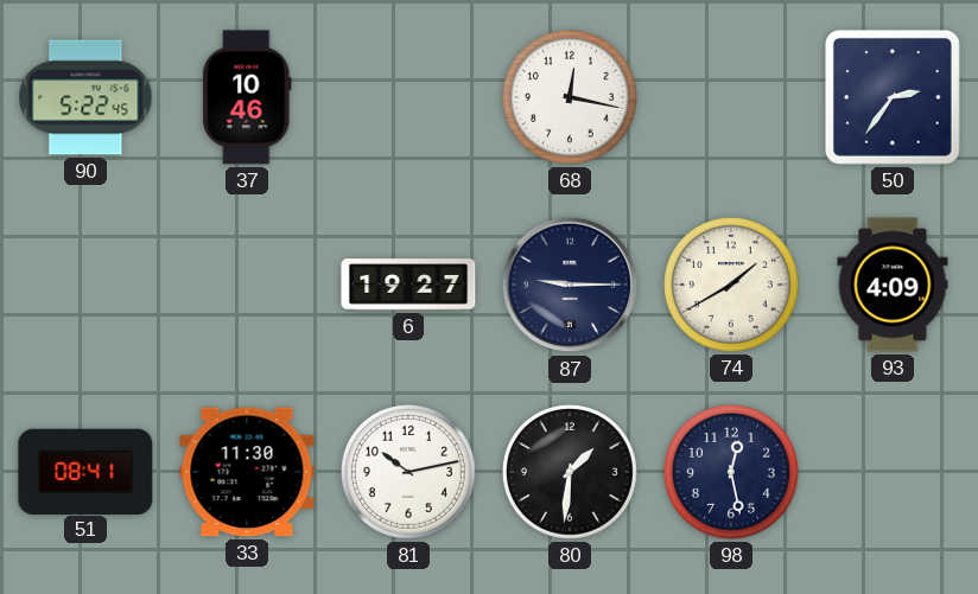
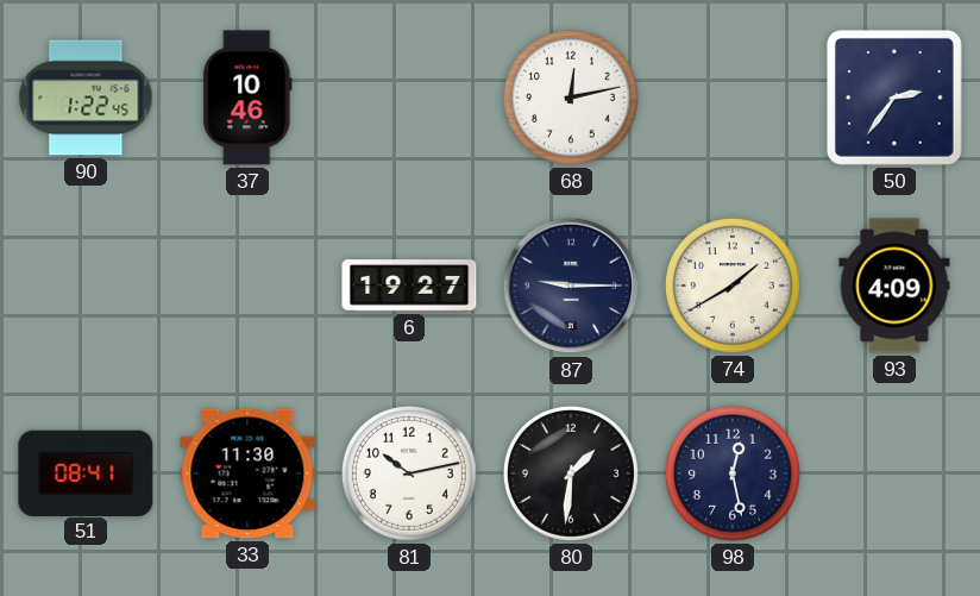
90: 5:22 -> 1:22 (86, 98)
68: 12:17 -> 12:13 (571, 98)
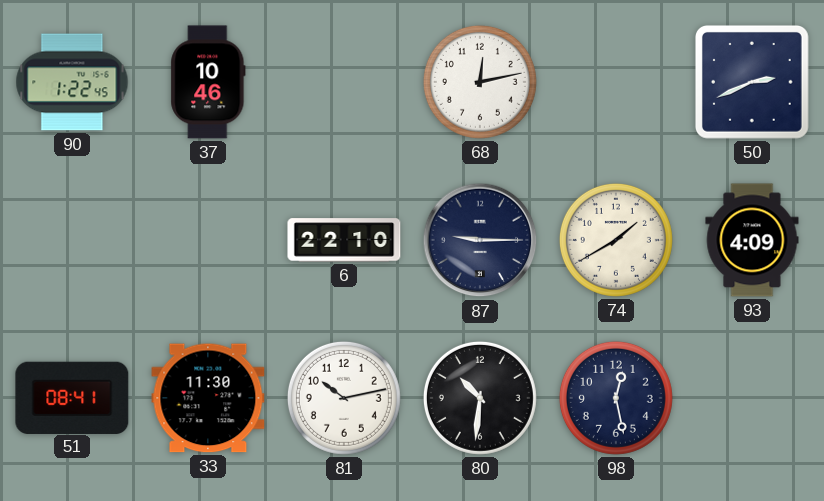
50: 2:36 -> 2:41 (752, 82)
6: 19:27 -> 22:10 (344, 240)
80: 1:31 -> 10:31 (480, 398)
